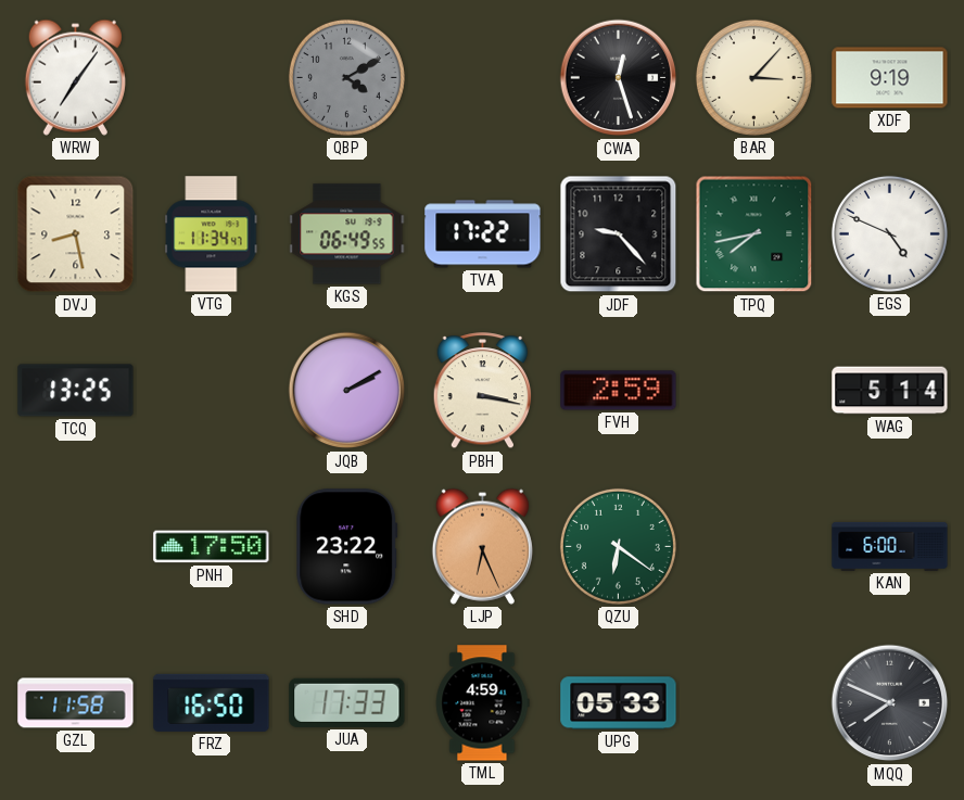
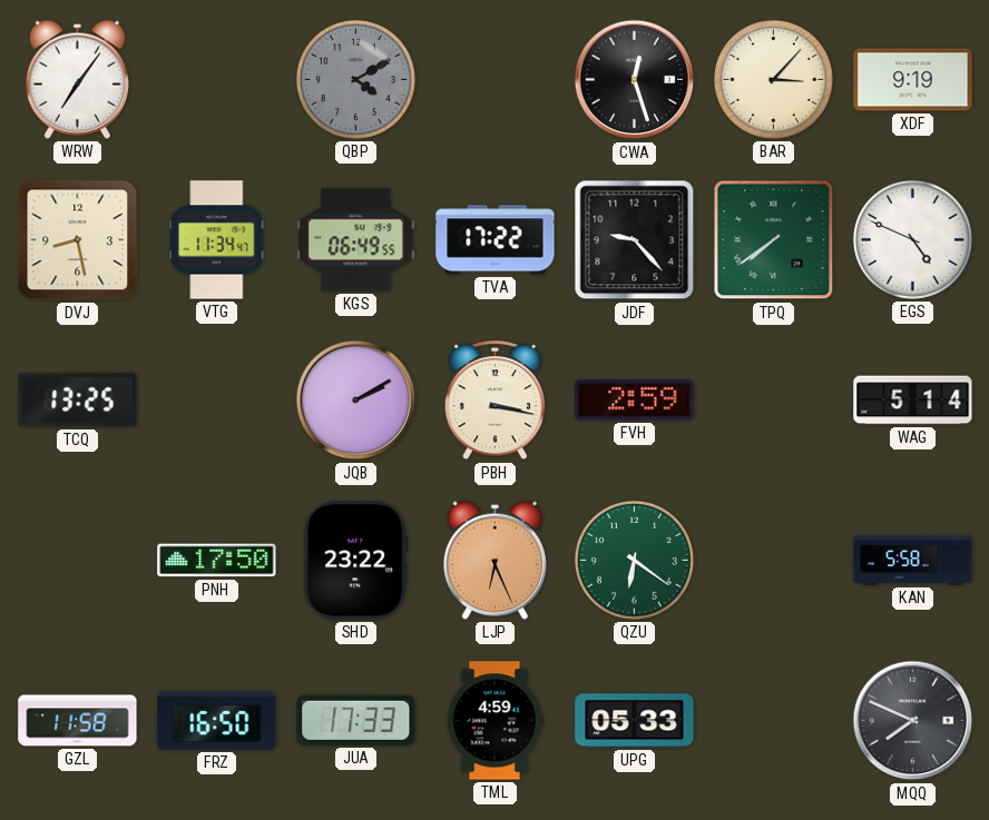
TPQ: 7:43 -> 7:39 (774, 240)
KAN: 6:00 -> 5:58 (913, 560)
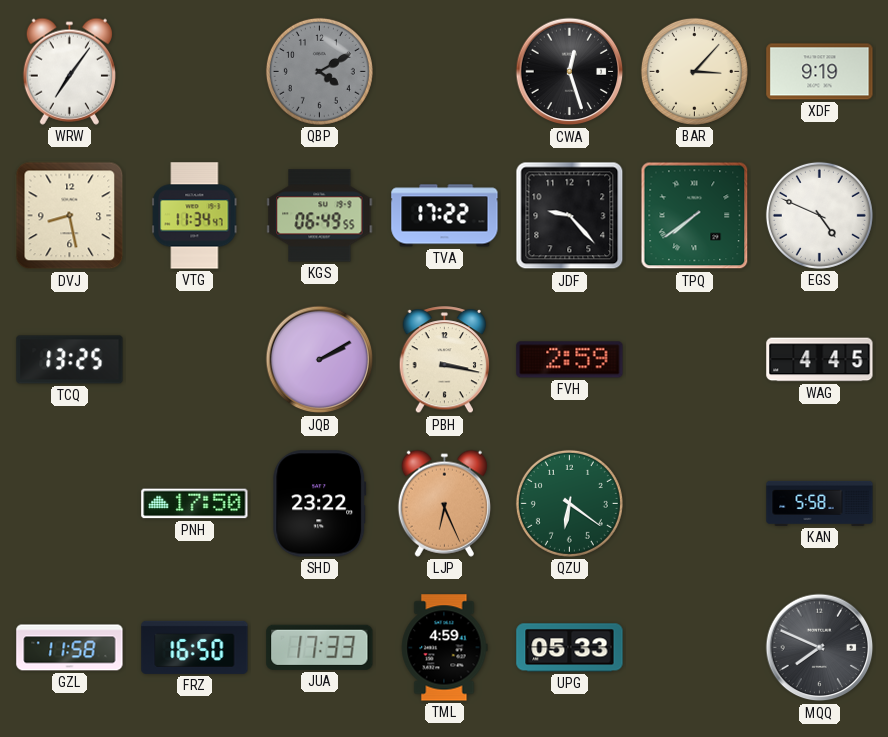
WAG: 5:14 -> 4:45 (820, 360)
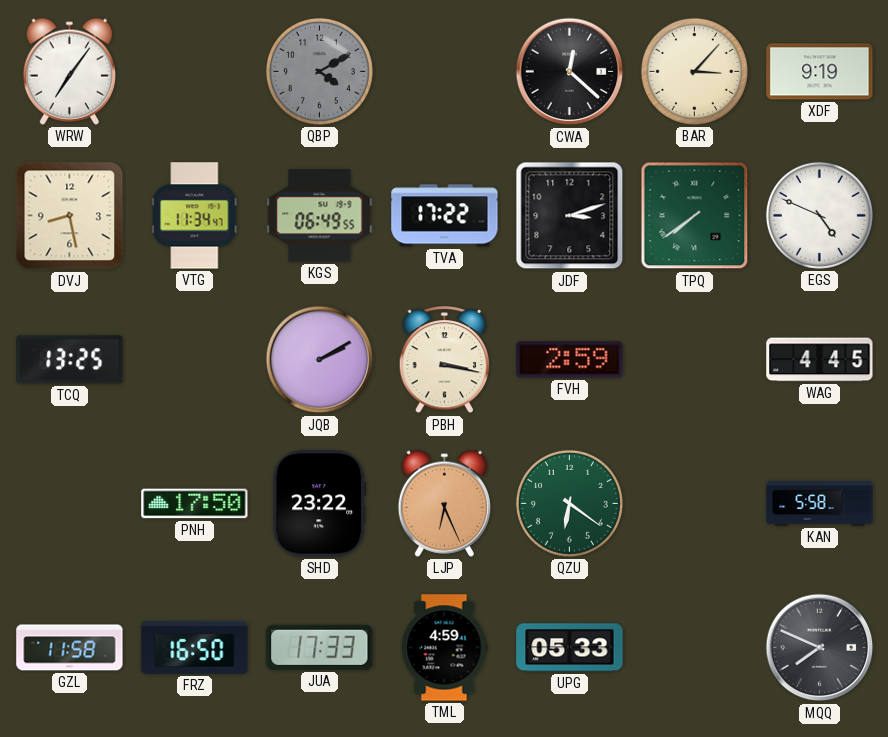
CWA: 12:27 -> 12:22 (570, 72)
JDF: 9:23 -> 3:12 (570, 216)
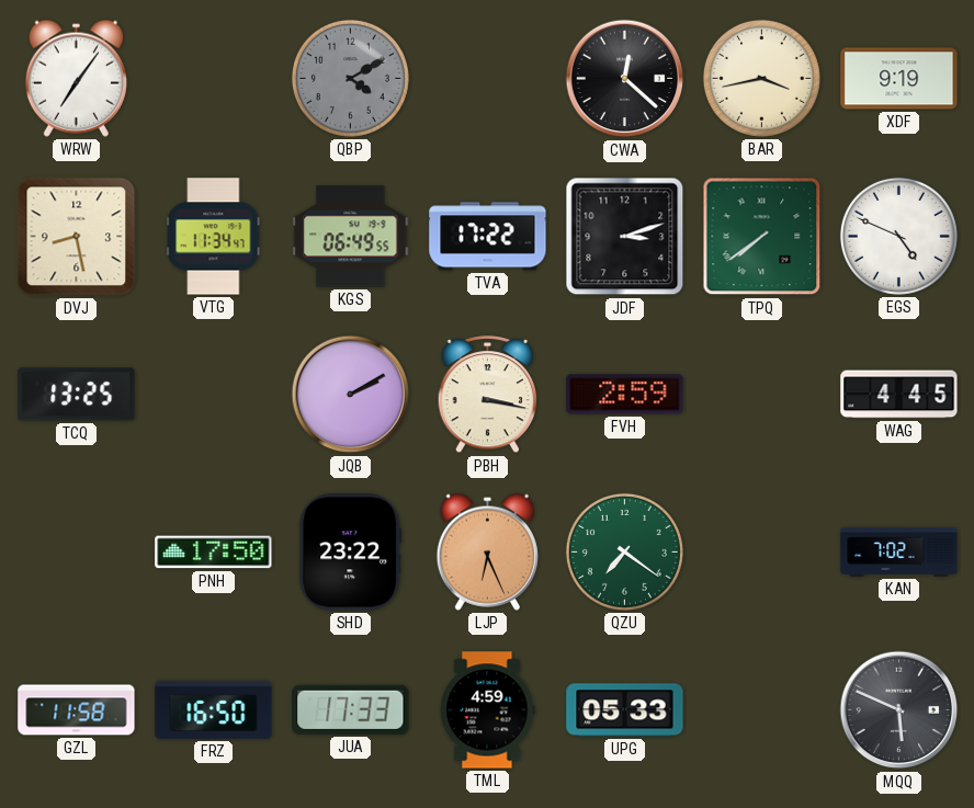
BAR: 3:07 -> 3:43 (761, 78)
QZU: 6:21 -> 7:21 (624, 551)
KAN: 5:58 -> 7:02 (899, 551)
MQQ: 7:49 -> 5:49 (899, 710)
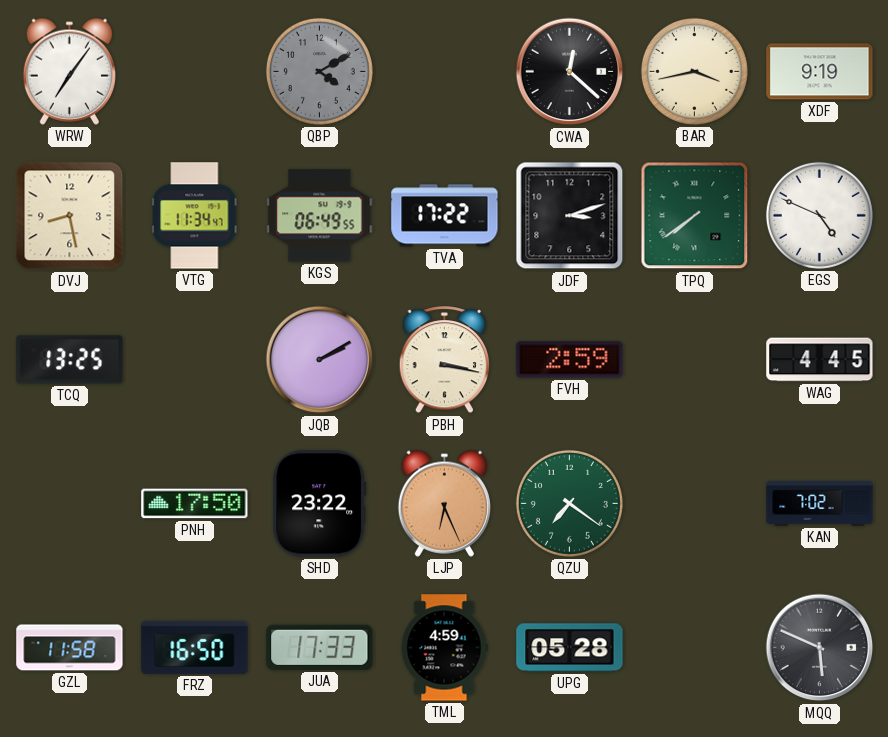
UPG: 05:33 -> 05:28 (570, 648)
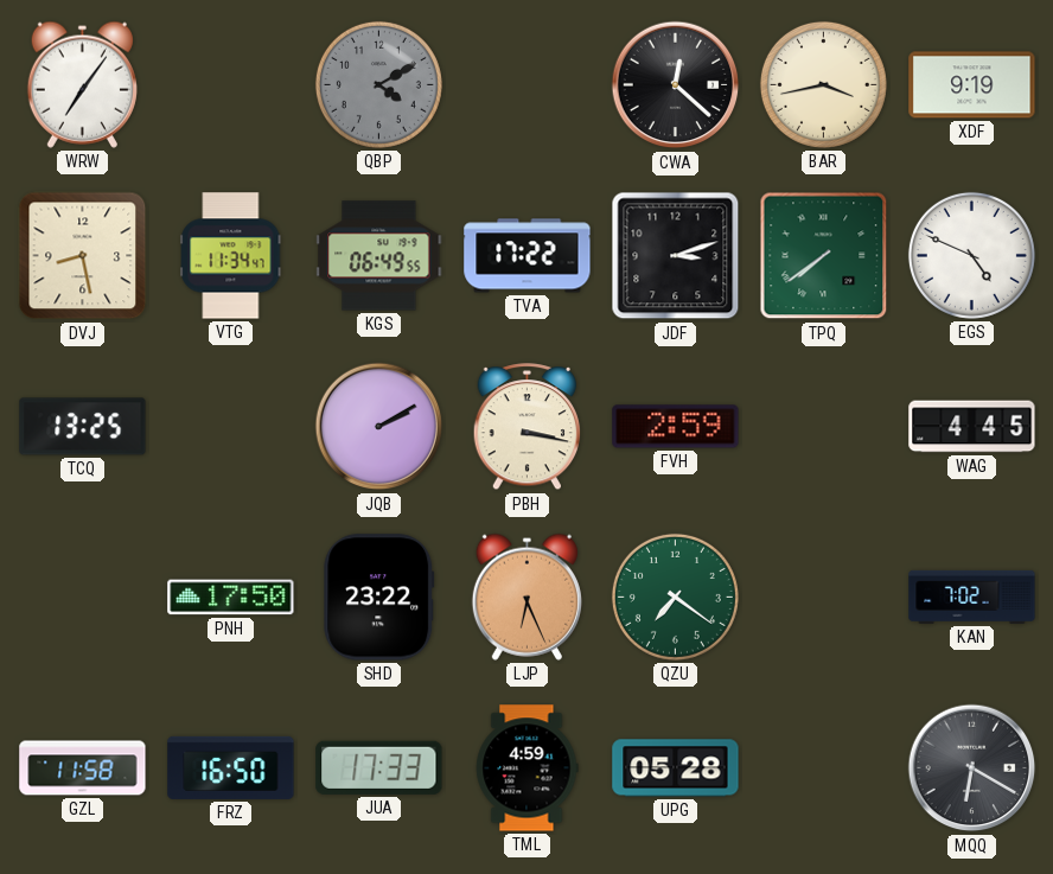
MQQ: 5:49 -> 6:20 (972, 768)
